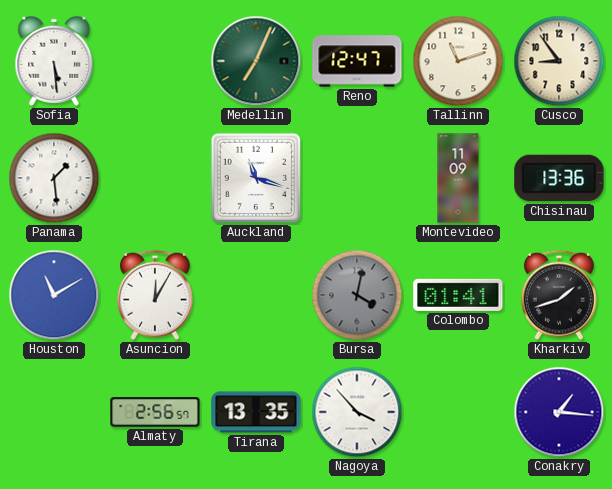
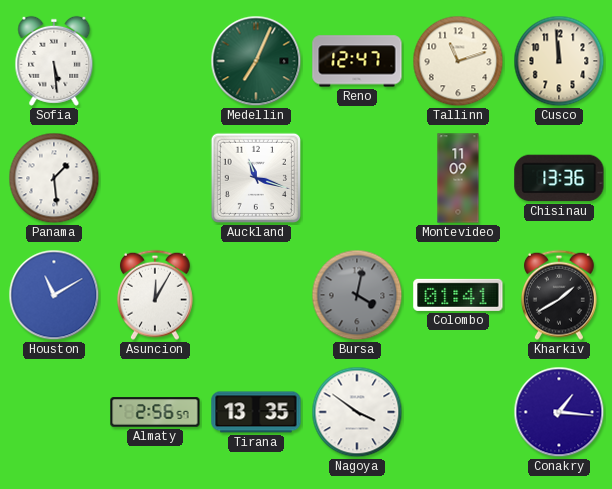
Cusco: 8:54 -> 11:59 (559, 61)
Kharkiv: 1:42 -> 1:40 (559, 295)
Nagoya: 3:53 -> 3:51 (357, 412)
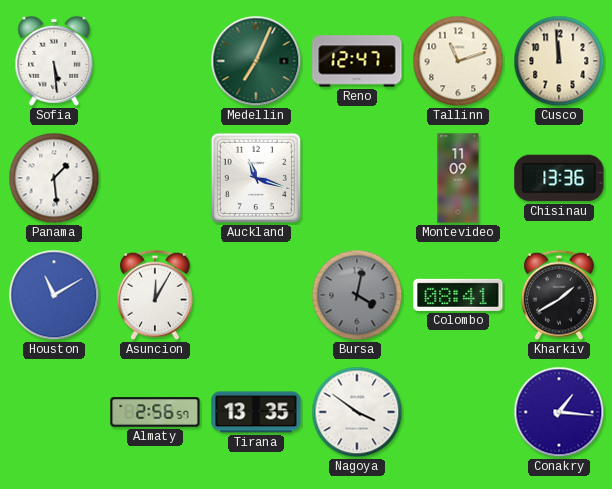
Colombo: 01:41 -> 08:41 (458, 295)
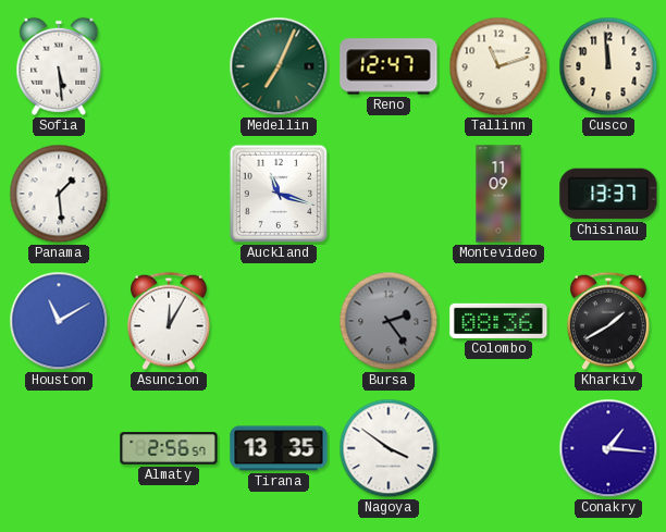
Chisinau: 13:36 -> 13:37 (608, 194)
Bursa: 4:02 -> 2:24 (388, 321)
Colombo: 08:41 -> 08:36 (498, 321)
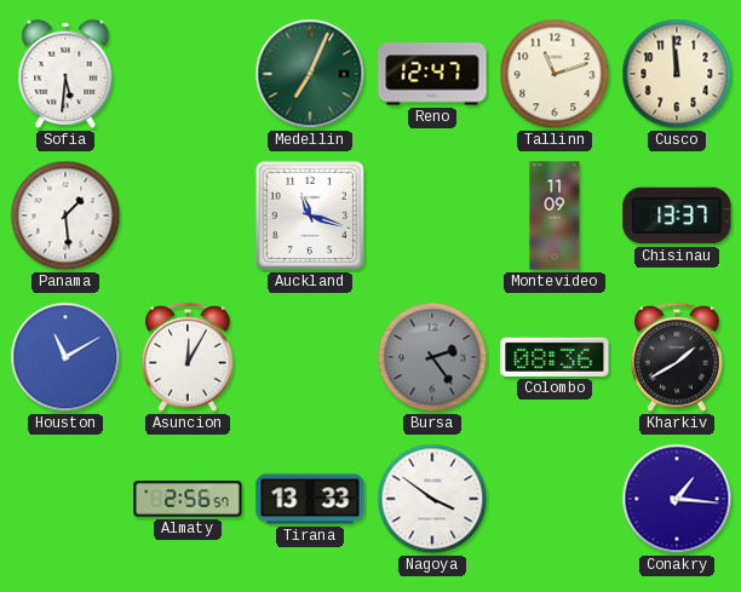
Sofia: 5:29 -> 5:31 (65, 74)
Tirana: 13:35 -> 13:33 (310, 499)
